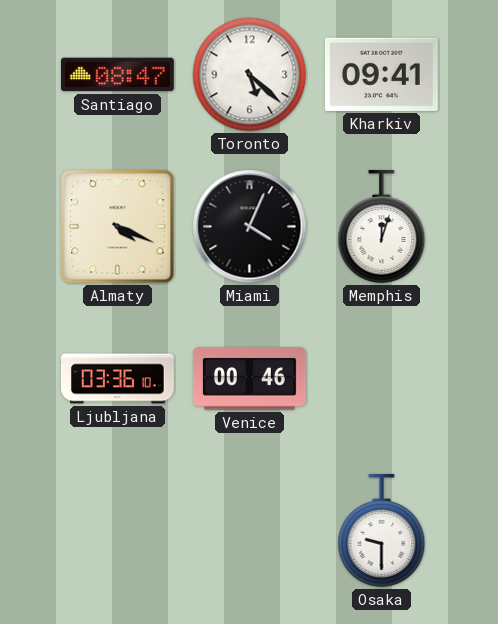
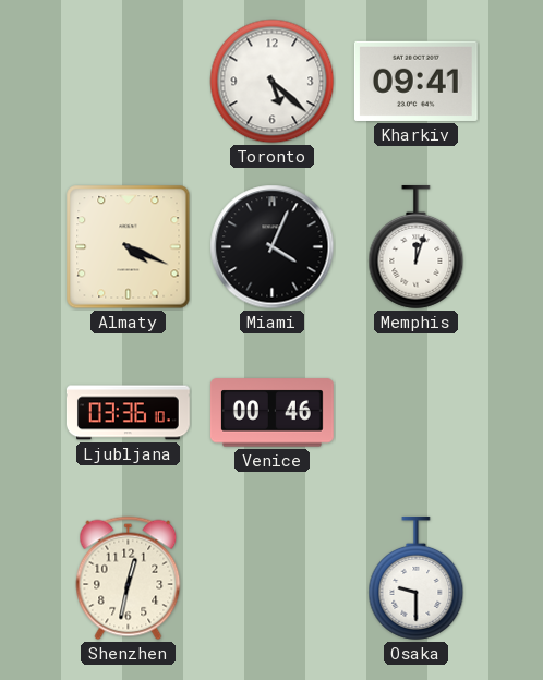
Santiago: 08:47 -> none (117, 75)
Shenzhen: none -> 12:32 (129, 579)
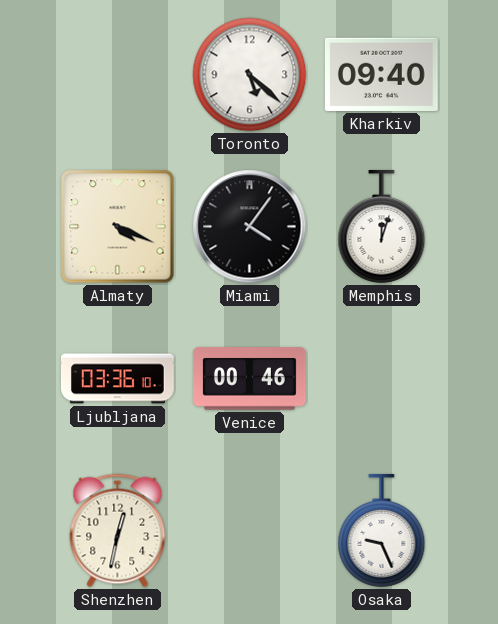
Kharkiv: 09:41 -> 09:40 (381, 74)
Miami: 4:04 -> 4:06 (250, 227)
Osaka: 9:30 -> 9:26 (382, 530)
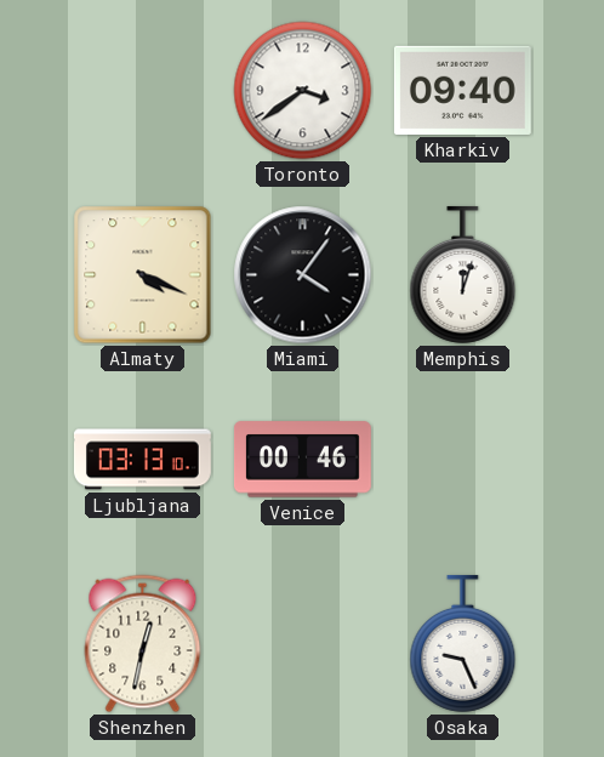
Toronto: 5:22 -> 3:39 (303, 91)
Ljubljana: 03:36 -> 03:13 (142, 460)
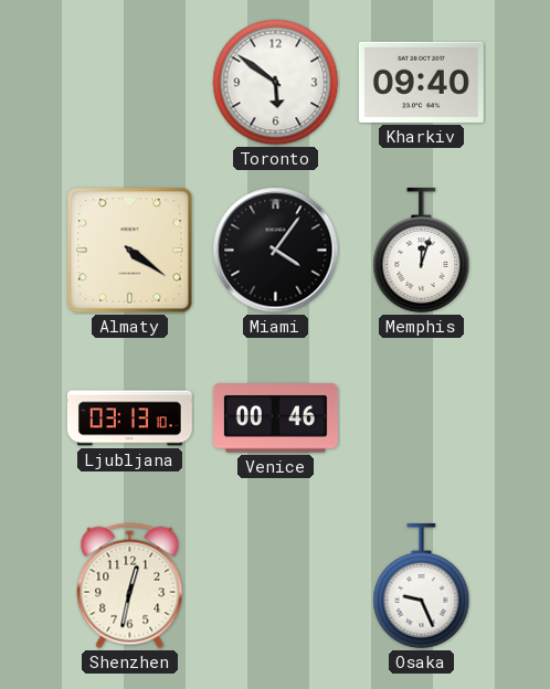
Toronto: 3:39 -> 5:51 (276, 83)
Almaty: 4:19 -> 4:21 (130, 251)
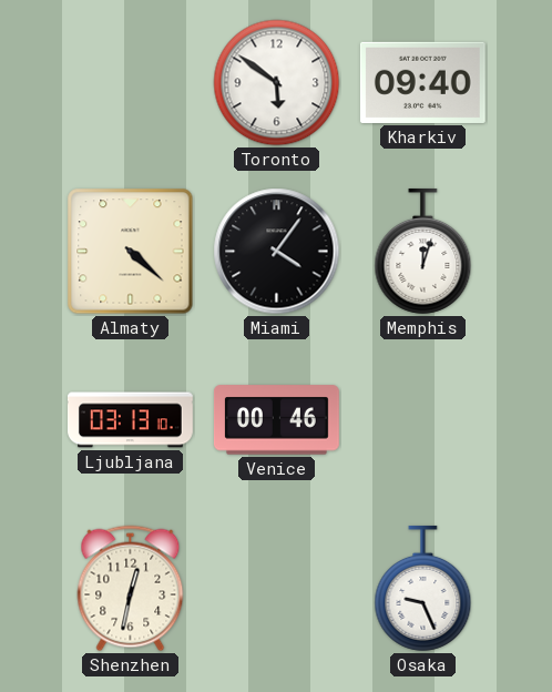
Almaty: 4:21 -> 4:22 (131, 252)
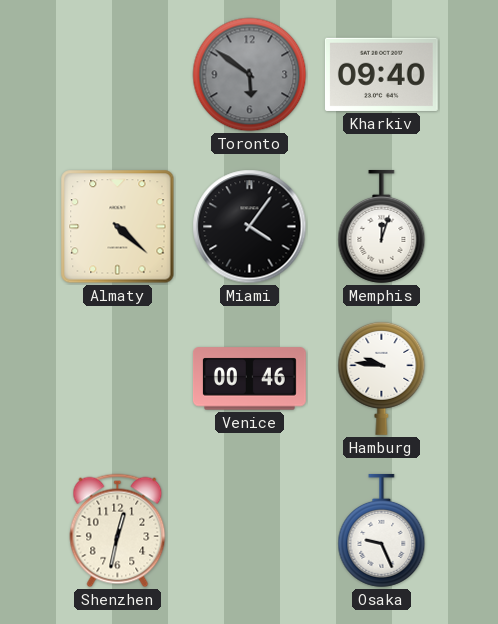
Toronto dial: white -> grey (250, 75)
Ljubljana: 03:13 -> none (130, 420)
Hamburg: none -> 9:46 (382, 378)
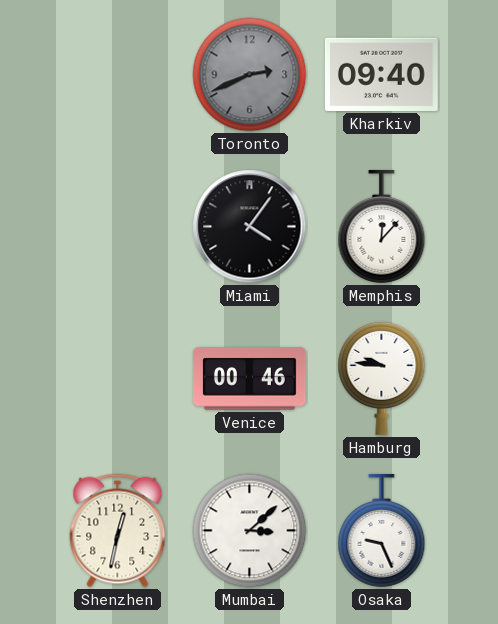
Toronto: 5:51 -> 2:41 (250, 75)
Almaty: 4:22 -> none (118, 227)
Memphis: 12:03 -> 12:07 (382, 226)
Mumbai: none -> 3:08 (250, 531)
